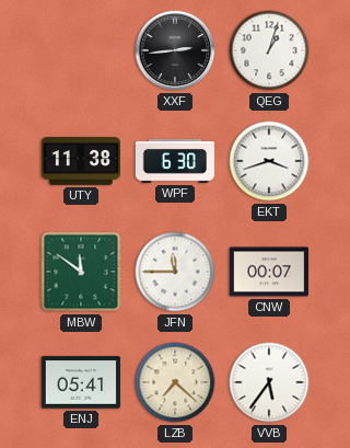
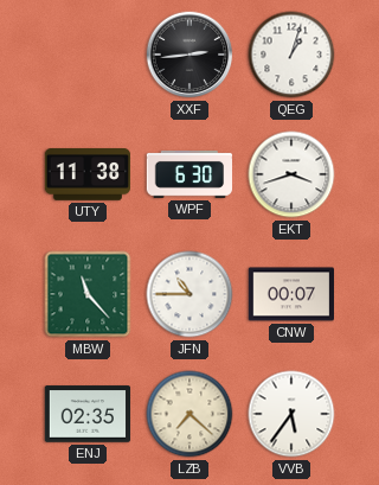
MBW: 11:51 -> 11:23 (88, 294)
JFN: 11:45 -> 10:45 (189, 294)
ENJ: 05:41 -> 02:35 (88, 414)
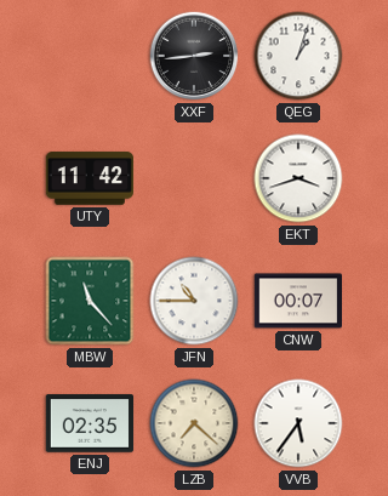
UTY: 11:38 -> 11:42 (89, 178)
WPF: 6:30 -> none (188, 174)
